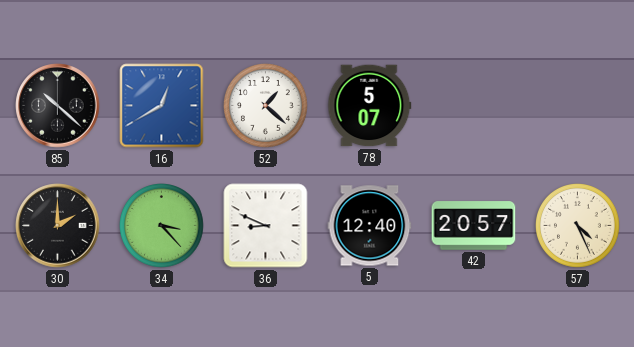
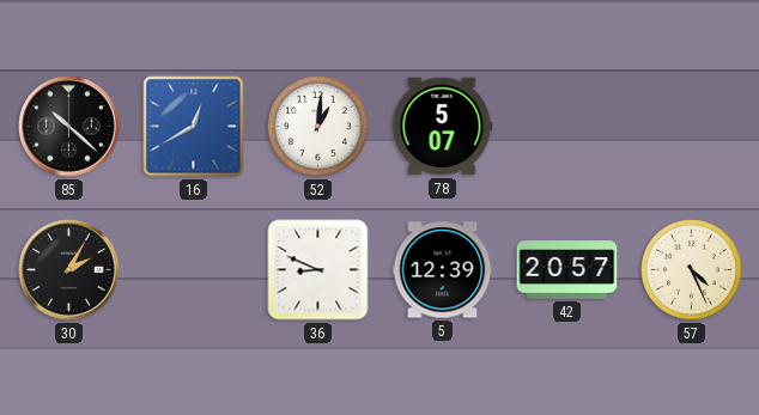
52: 1:22 -> 1:01 (318, 127)
30: 2:00 -> 2:05 (69, 270)
34: 3:23 -> none (162, 226)
5: 12:40 -> 12:39 (443, 270)
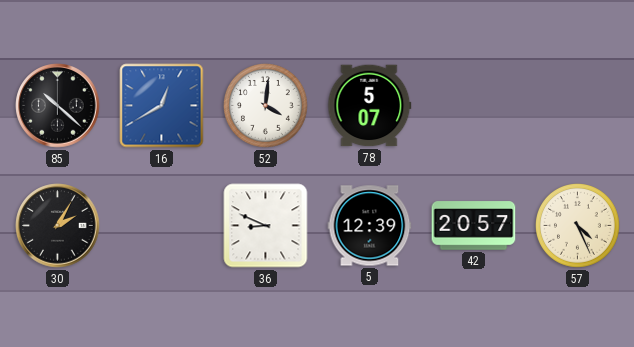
52: 1:01 -> 4:01 (266, 106)
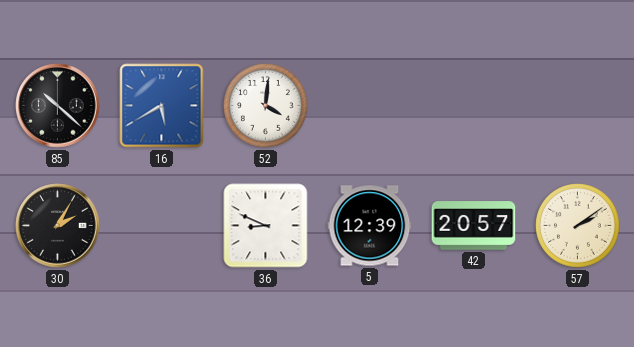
16: 12:40 -> 5:40 (162, 106)
78: 5:07 -> none (370, 106)
57: 4:26 -> 2:09 (578, 226)
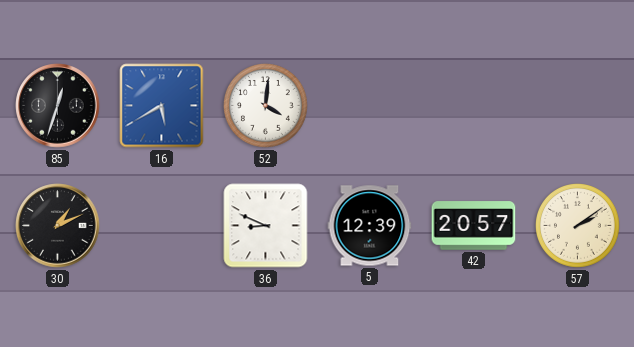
85: 10:22 -> 12:33 (58, 106)
30: 2:05 -> 1:11 (58, 226)
